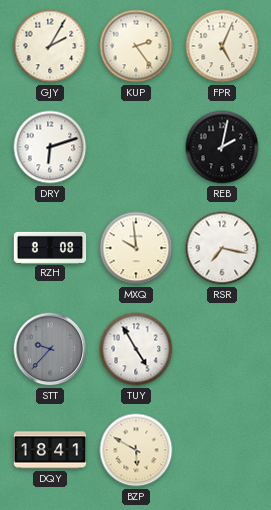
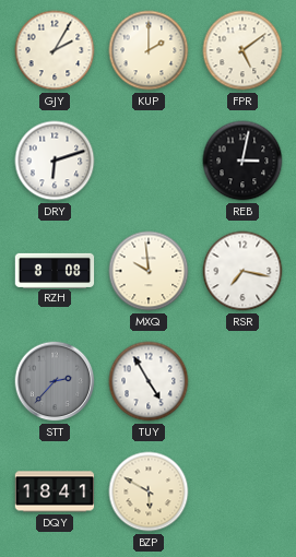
KUP: 2:24 -> 2:00 (149, 50)
FPR: 5:04 -> 5:09 (242, 50)
REB: 2:02 -> 3:02 (242, 161)
STT: 9:37 -> 2:37 (55, 381)
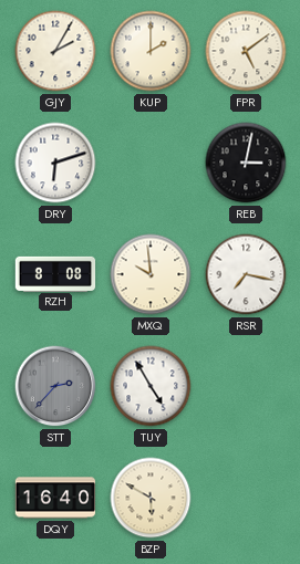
DQY: 18:41 -> 16:40 (55, 498)
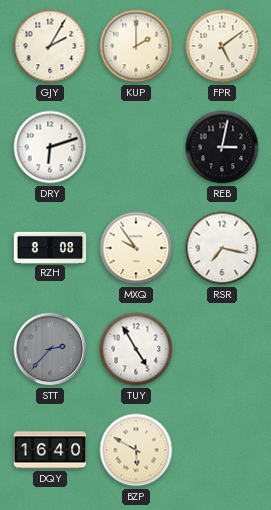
MXQ: 9:59 -> 9:54 (136, 248)
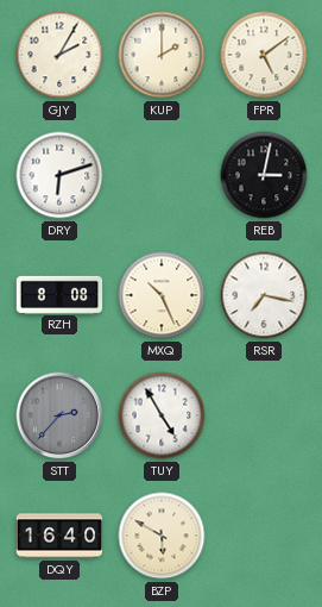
MXQ: 9:54 -> 10:26 (162, 295)
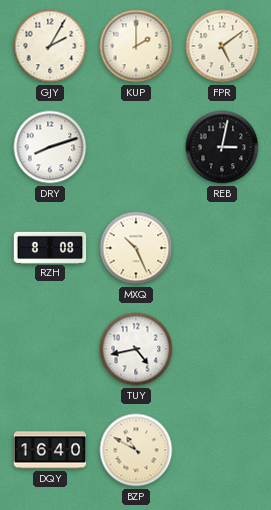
DRY: 6:12 -> 8:12 (50, 147)
RSR: 7:17 -> none (264, 295)
STT: 2:37 -> none (59, 415)
TUY: 4:55 -> 4:43 (136, 349)
BZP: 5:50 -> 10:50 (136, 450)
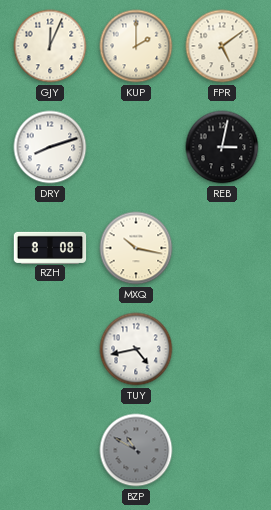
GJY: 2:05 -> 12:04 (50, 46)
MXQ: 10:26 -> 10:17 (136, 248)
DQY: 16:40 -> none (50, 450)
BZP dial: cream -> grey (136, 450)
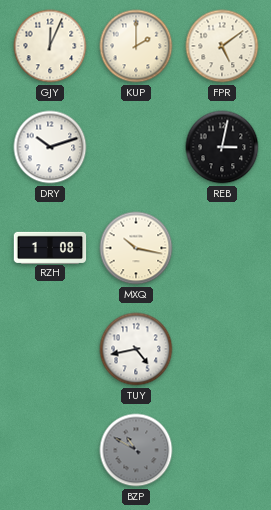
DRY: 8:12 -> 10:12 (50, 147)
RZH: 8:08 -> 1:08 (50, 247)
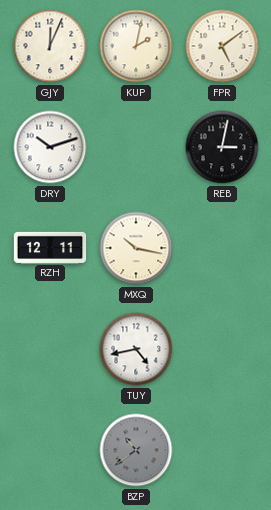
KUP: 2:00 -> 2:02 (136, 46)
RZH: 1:08 -> 12:11 (50, 247)
BZP: 10:50 -> 10:39 (136, 450)
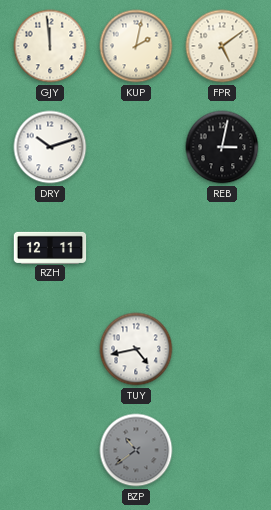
GJY: 12:04 -> 11:59 (50, 46)
MXQ: 10:17 -> none (136, 248)
